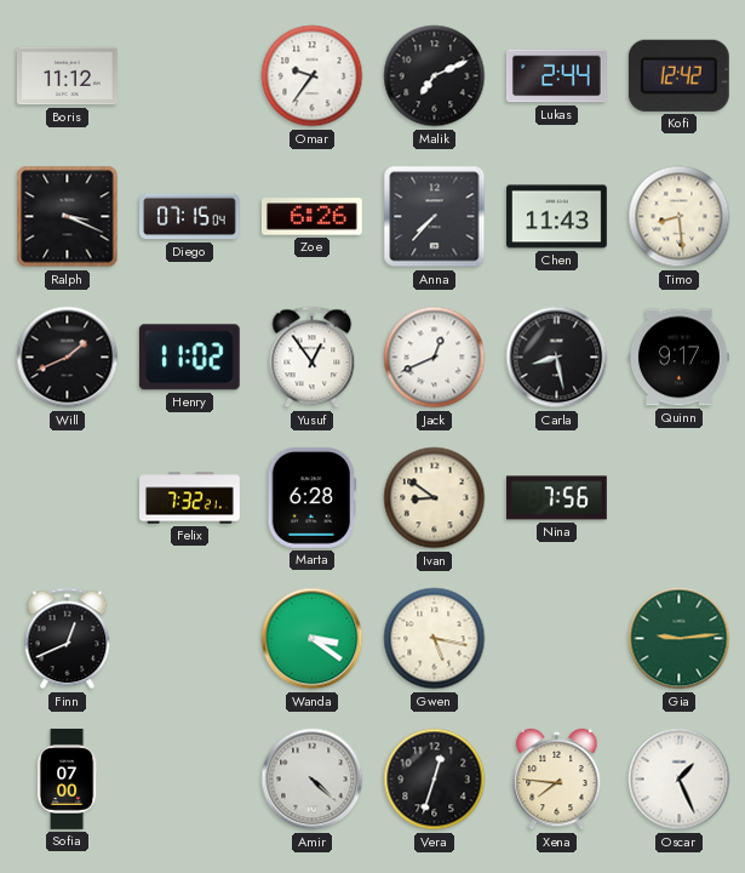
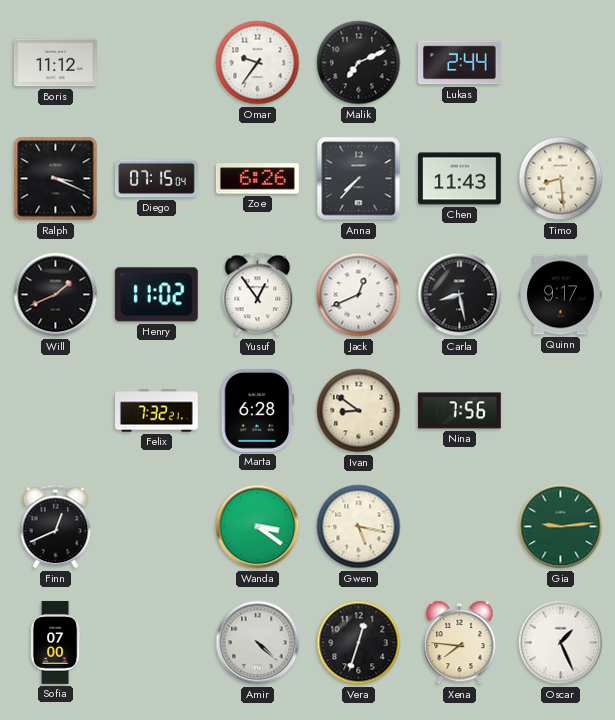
Kofi: 12:42 -> none (678, 75)
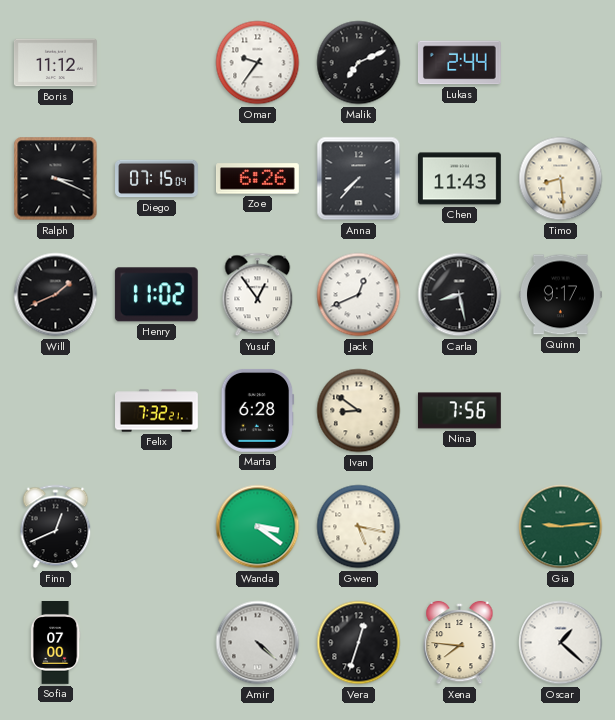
Oscar: 1:26 -> 1:22 (561, 643)
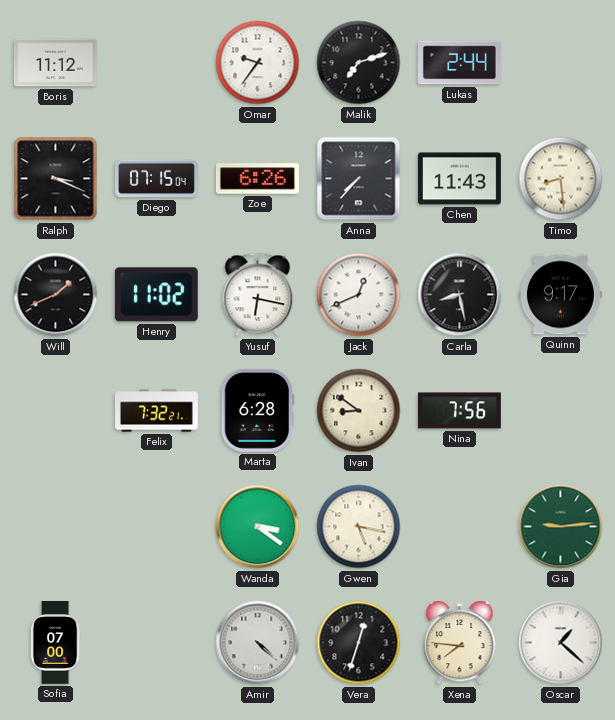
Malik: 7:11 -> 7:12 (359, 63)
Yusuf: 12:54 -> 6:17 (258, 295)
Finn: 12:41 -> none (56, 527)
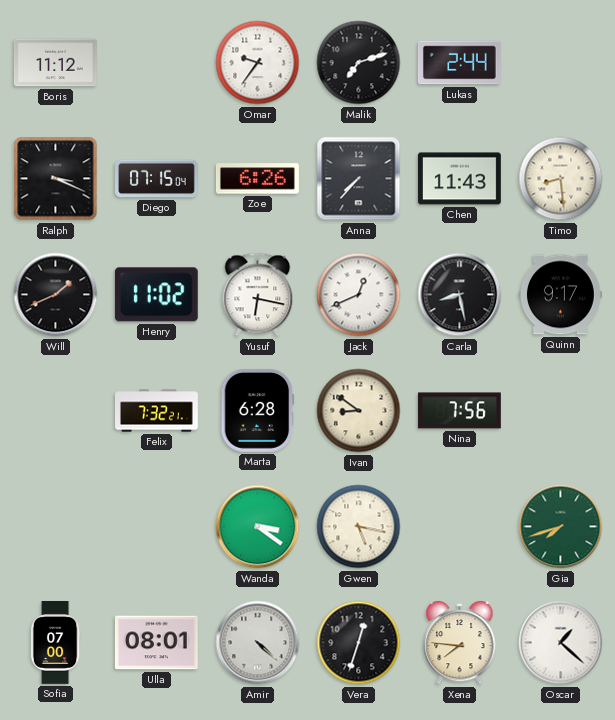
Gia: 9:14 -> 7:42 (561, 527)
Ulla: none -> 08:01 (156, 643)
